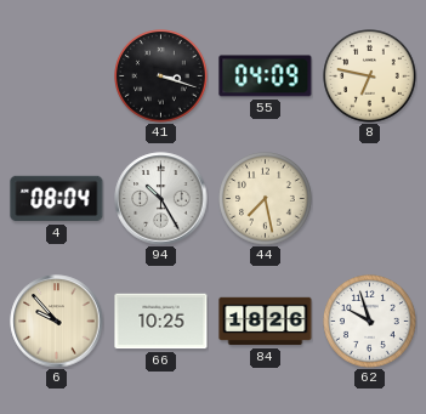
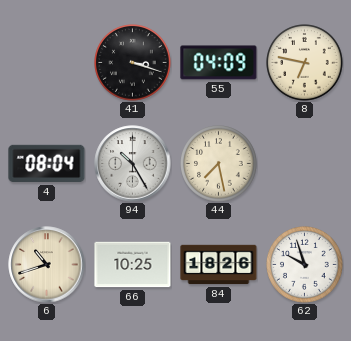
6: 9:53 -> 10:42 (47, 265)
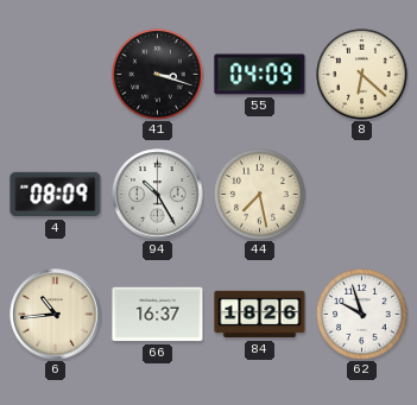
8: 6:47 -> 6:22 (362, 75)
4: 08:04 -> 08:09 (56, 195)
6: 10:42 -> 10:44 (56, 315)
66: 10:25 -> 16:37 (158, 315)
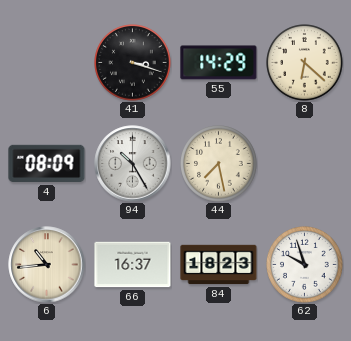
55: 04:09 -> 14:29 (219, 63)
84: 18:26 -> 18:23 (219, 265)
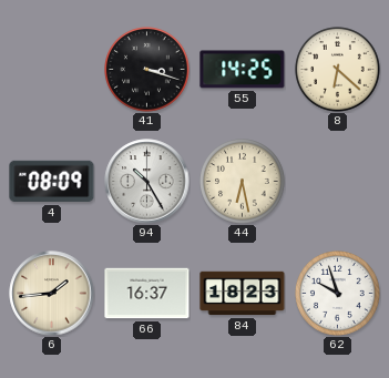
55: 14:29 -> 14:25 (243, 70)
44: 7:28 -> 6:28 (243, 182)
6: 10:44 -> 1:44 (52, 294)
